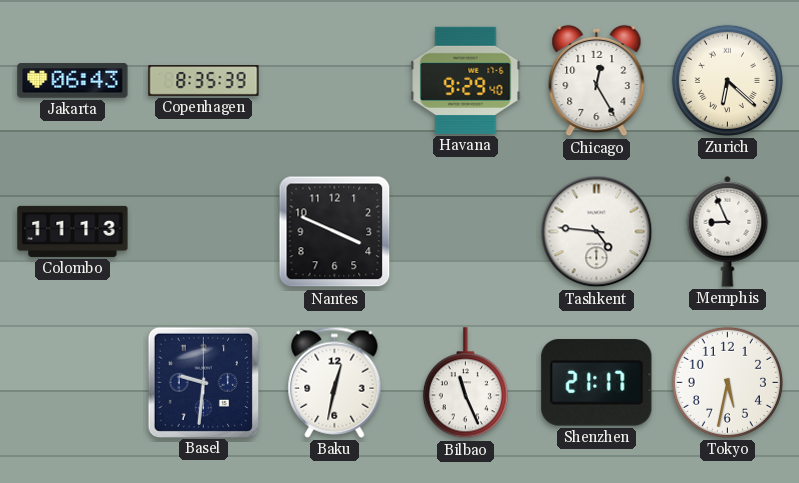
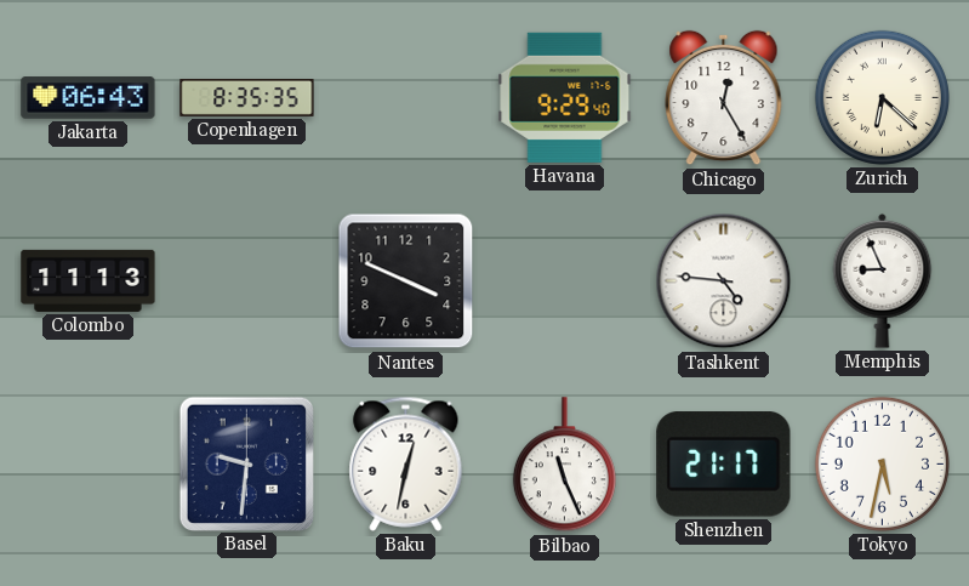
Copenhagen: 8:35:39 -> 8:35:35 (247, 98)
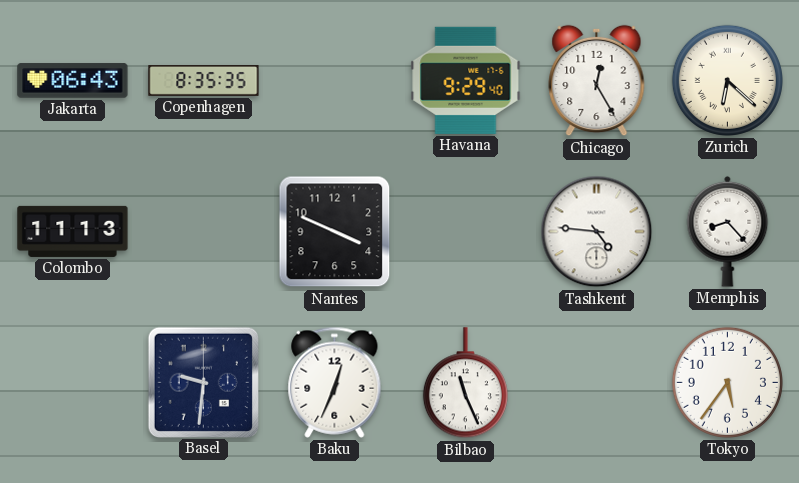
Memphis: 8:56 -> 8:23 (728, 231)
Baku: 12:32 -> 12:34 (335, 382)
Shenzhen: 21:17 -> none (724, 465)
Tokyo: 5:32 -> 5:36 (727, 382)
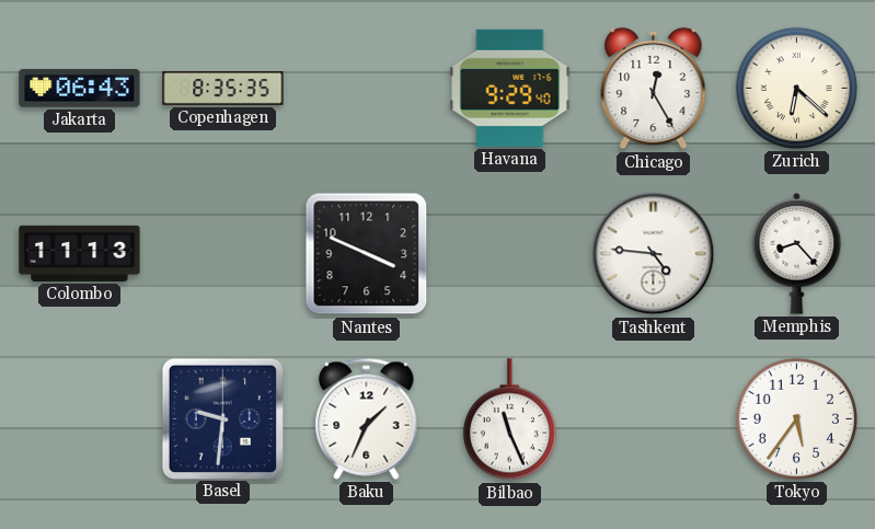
Baku: 12:34 -> 1:34 (367, 418)
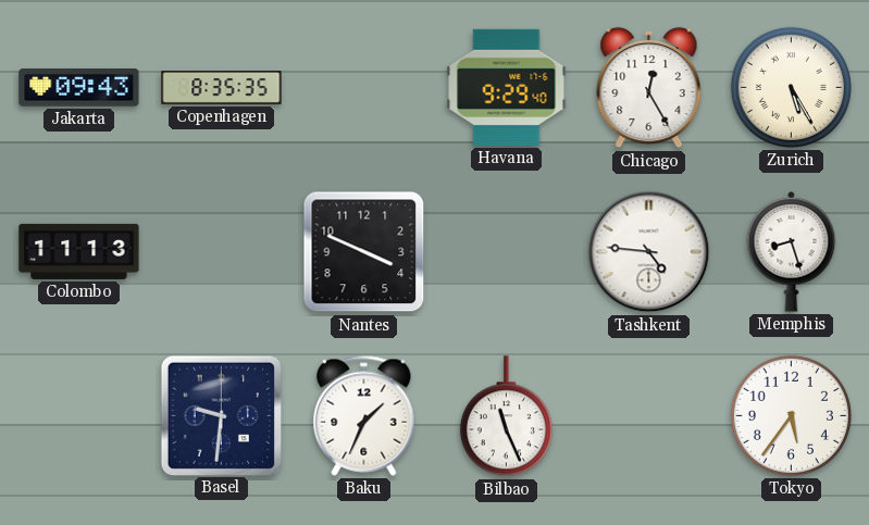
Jakarta: 06:43 -> 09:43 (79, 88)
Zurich: 6:22 -> 5:25 (791, 87)
Memphis: 8:23 -> 8:27 (792, 251)
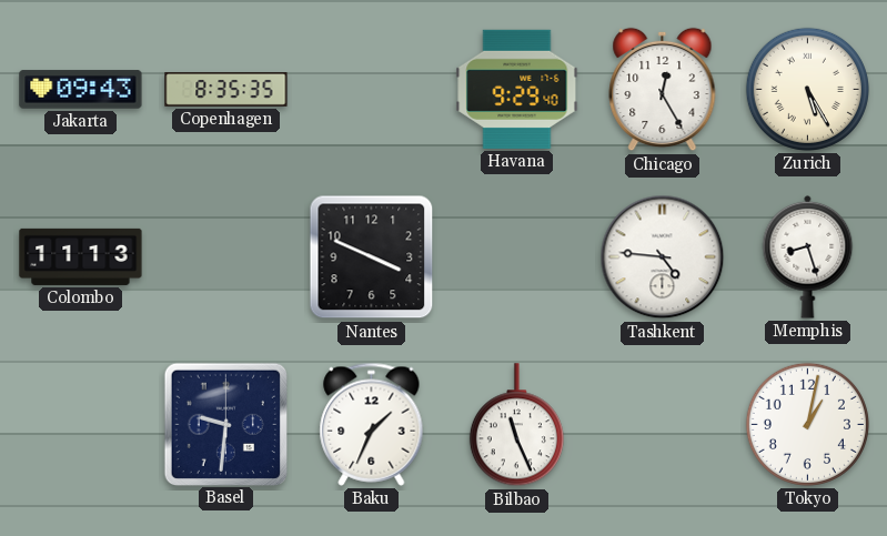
Tokyo: 5:36 -> 1:02 (807, 424)
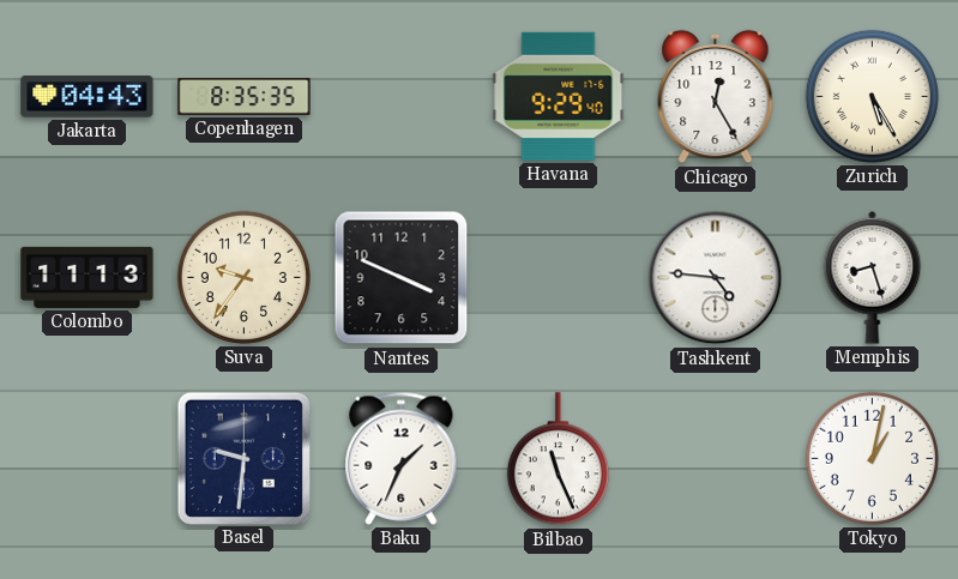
Jakarta: 09:43 -> 04:43 (88, 97)
Suva: none -> 9:36 (243, 277)
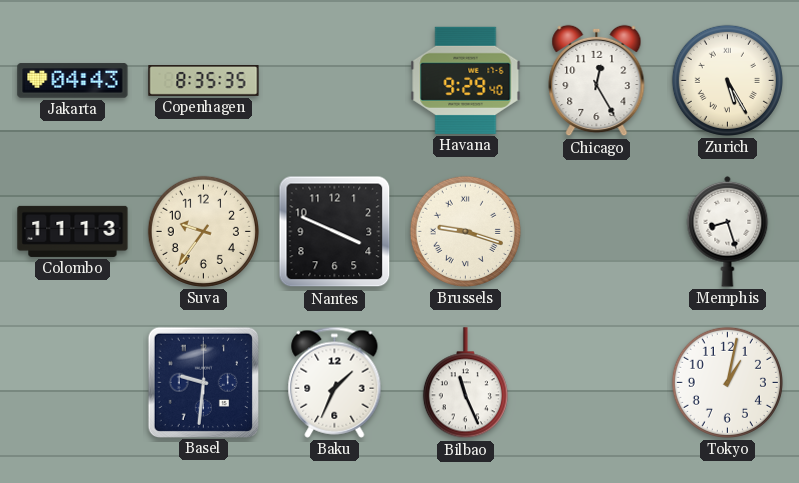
Brussels: none -> 9:18 (465, 231)
Tashkent: 4:46 -> none (716, 278)
